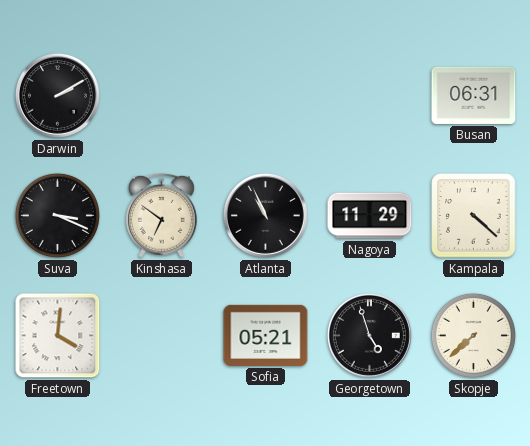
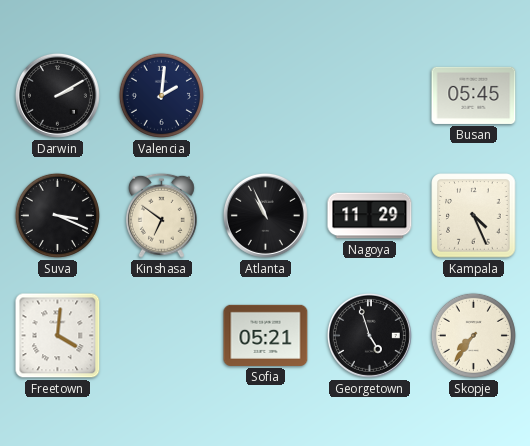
Valencia: none -> 2:01 (161, 95)
Busan: 06:31 -> 05:45 (474, 95)
Kampala: 4:22 -> 4:26 (474, 216)
Skopje: 7:38 -> 7:36 (473, 335)
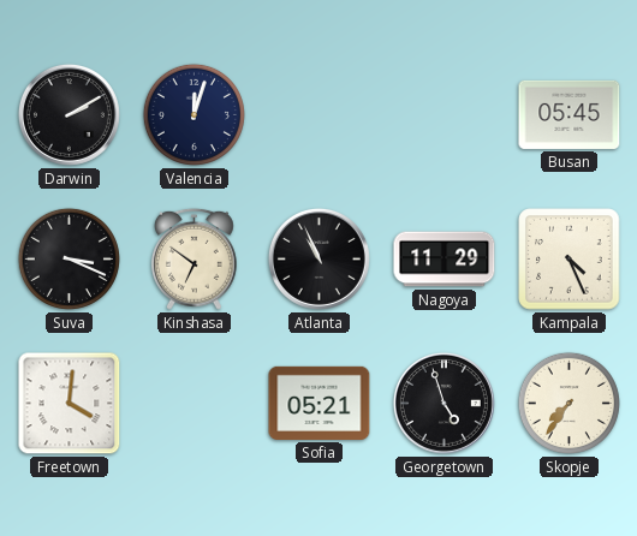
Valencia: 2:01 -> 12:03 (194, 114)
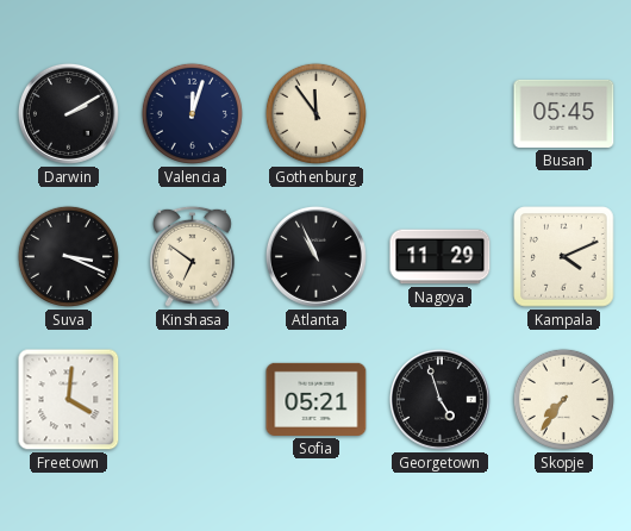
Gothenburg: none -> 11:54 (315, 113)
Kampala: 4:26 -> 4:11 (564, 257)
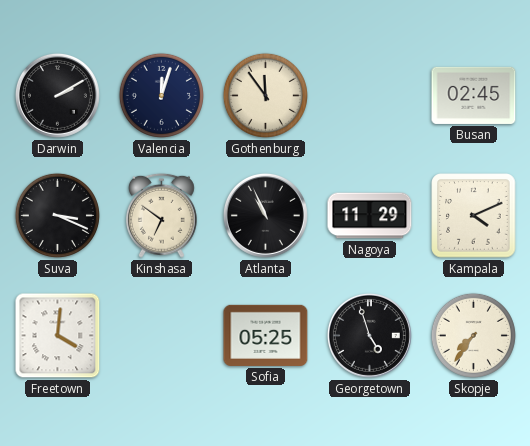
Busan: 05:45 -> 02:45 (474, 95)
Sofia: 05:21 -> 05:25 (266, 335)
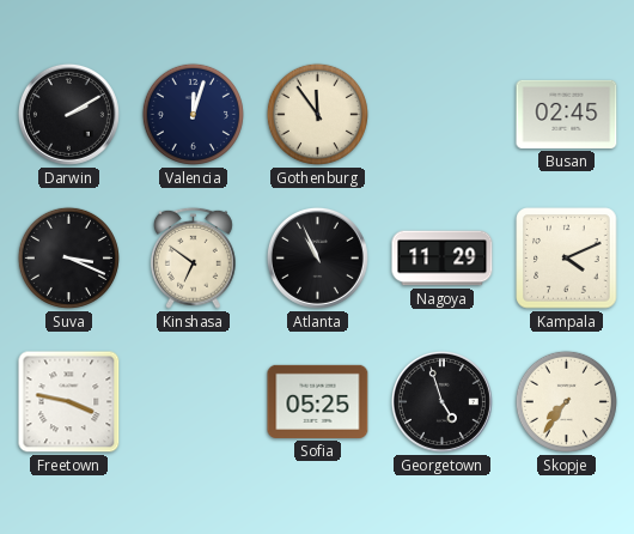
Freetown: 4:01 -> 3:47 (69, 402)
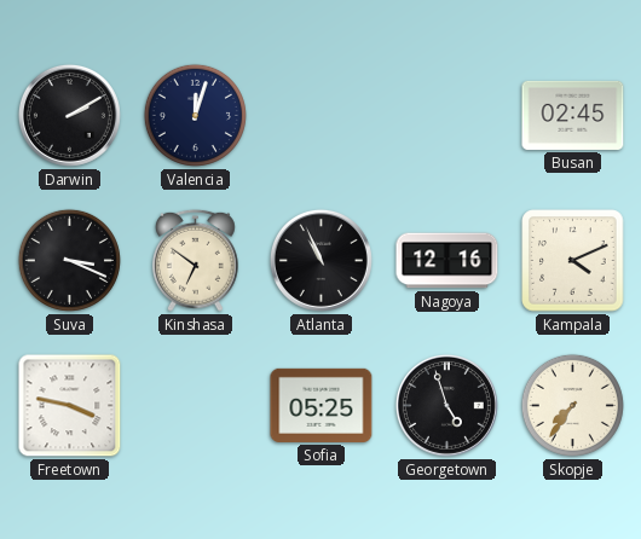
Gothenburg: 11:54 -> none (317, 114)
Nagoya: 11:29 -> 12:16 (447, 261)
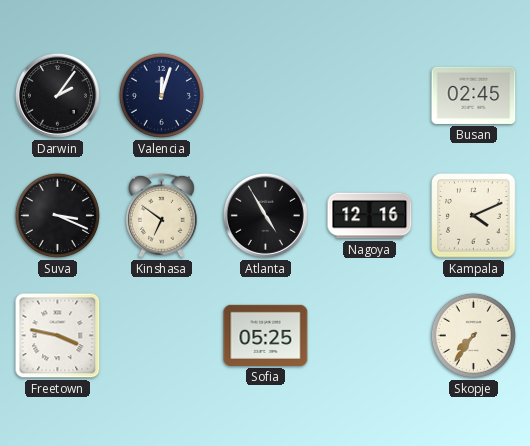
Darwin: 2:10 -> 2:06 (57, 95)
Atlanta: 10:56 -> 4:55 (265, 215)
Georgetown: 4:57 -> none (446, 405)
